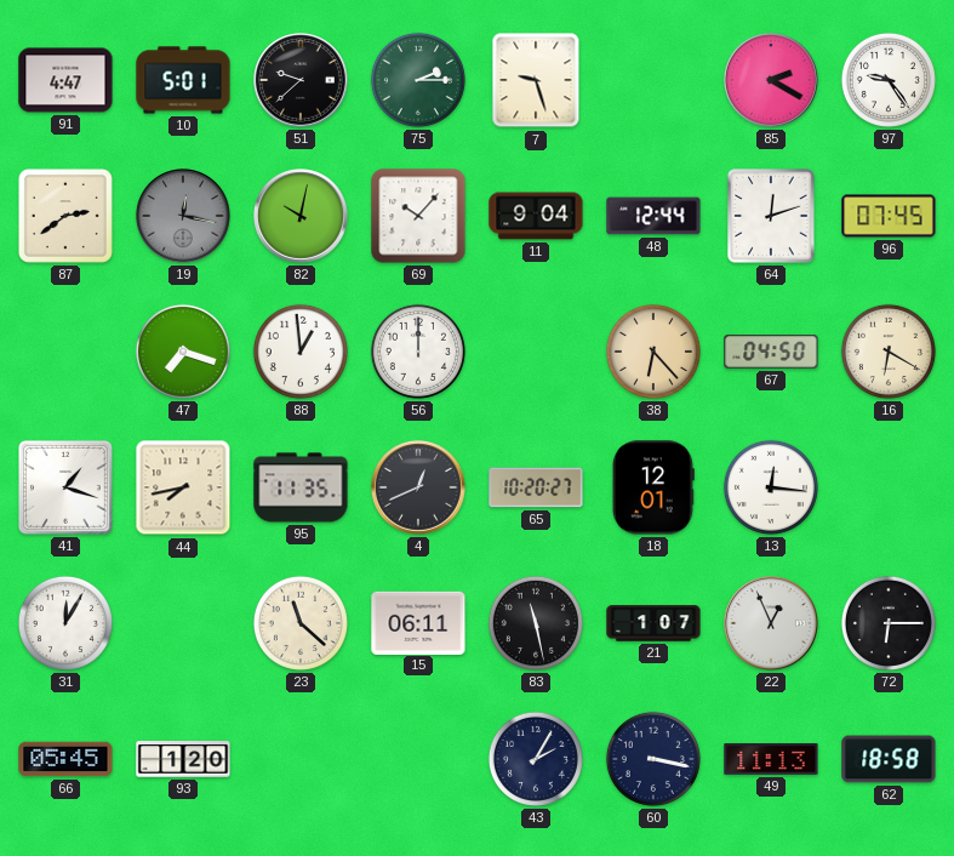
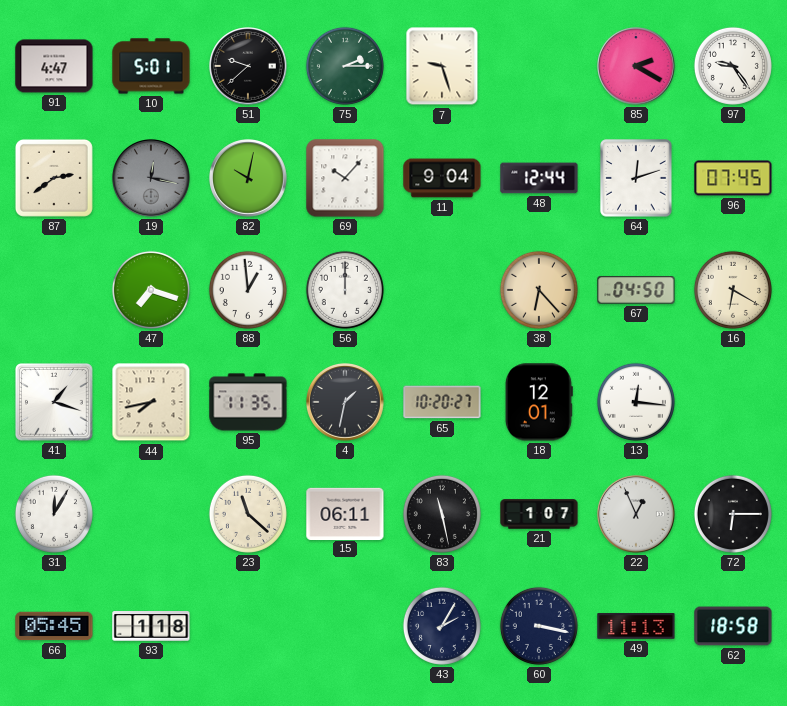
4: 12:41 -> 1:32 (346, 403)
93: 1:20 -> 1:18 (151, 626)
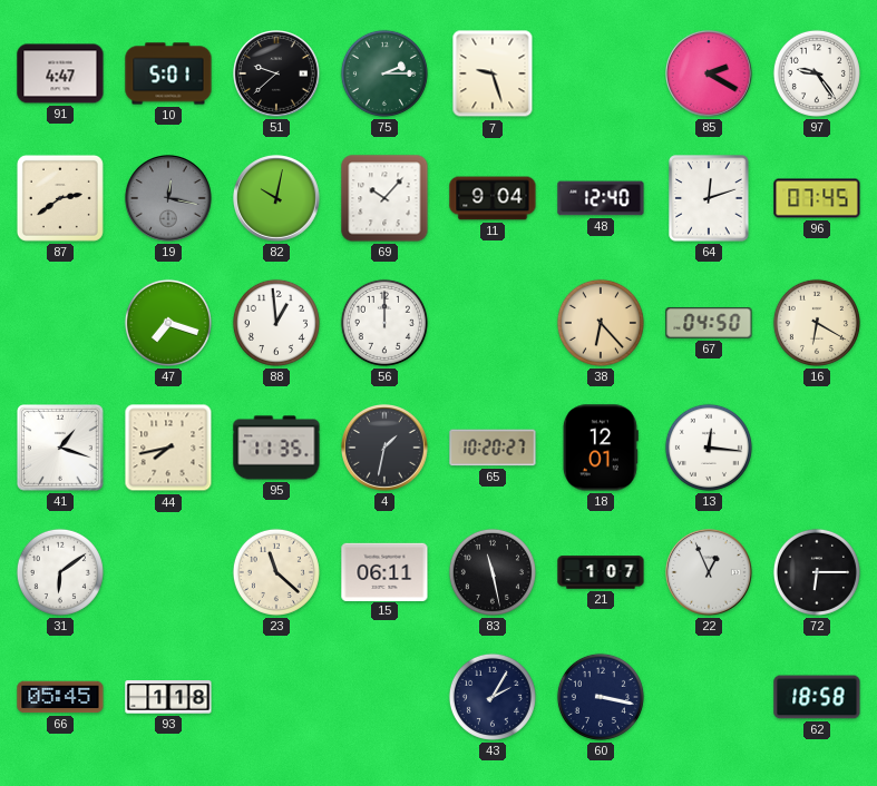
48: 12:44 -> 12:40 (601, 198)
31: 12:05 -> 6:09 (60, 572)
49: 11:13 -> none (636, 626)
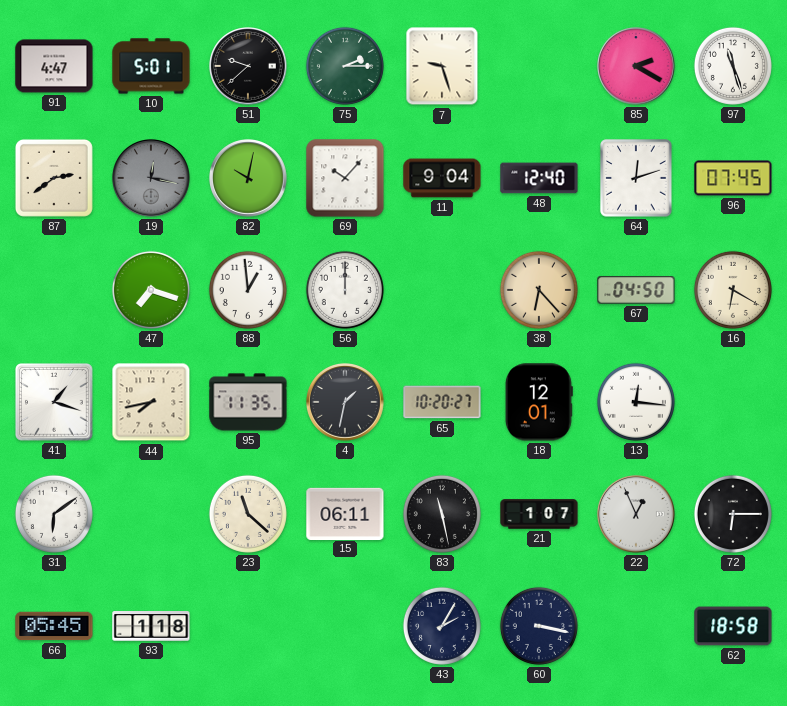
97: 9:24 -> 11:27 (733, 66)
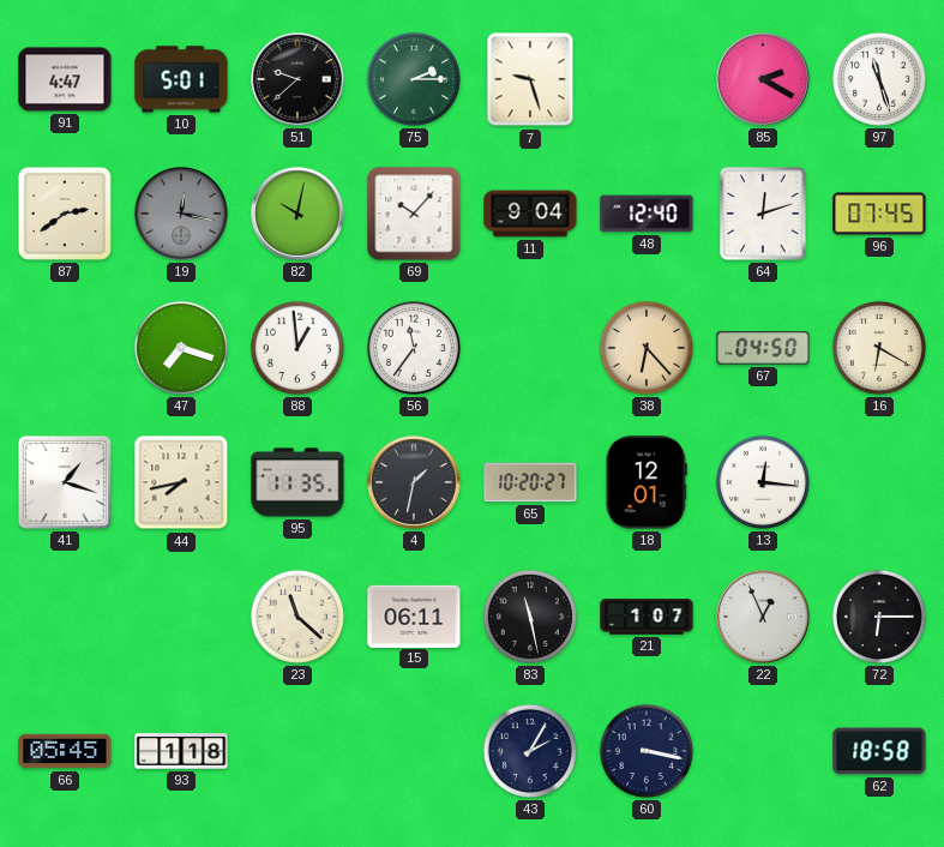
56: 12:00 -> 11:36 (414, 348)
31: 6:09 -> none (54, 514)
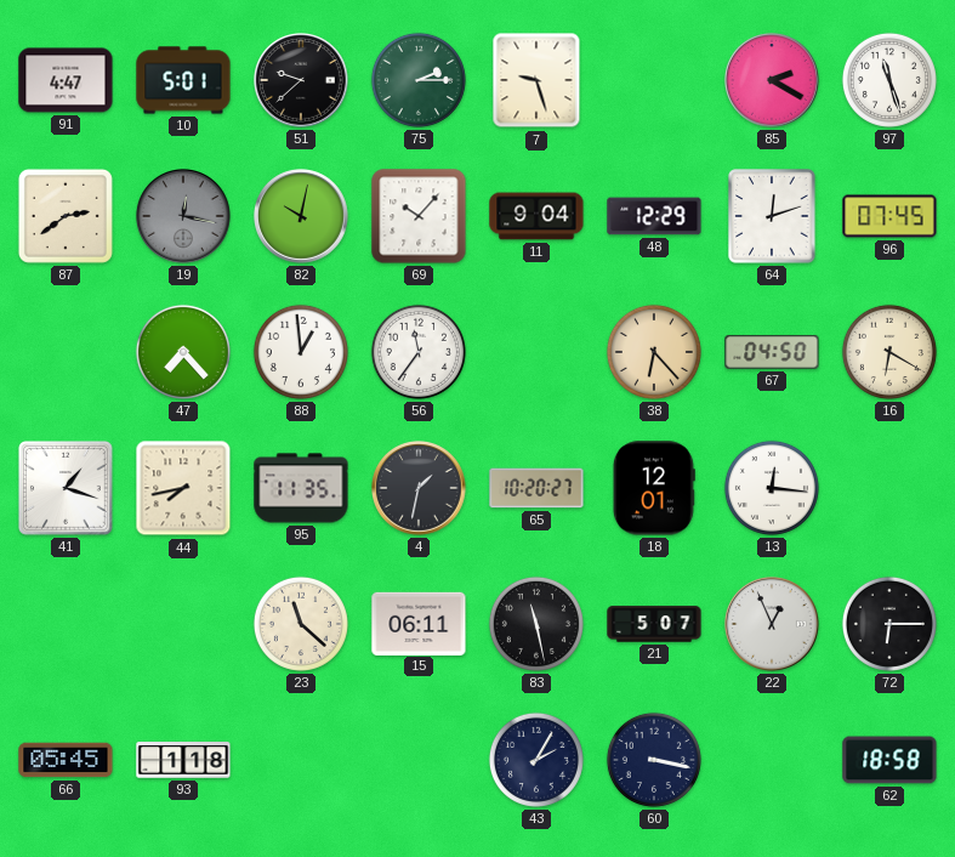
48: 12:40 -> 12:29 (654, 216)
47: 7:18 -> 7:23 (183, 352)
21: 1:07 -> 5:07 (654, 624)
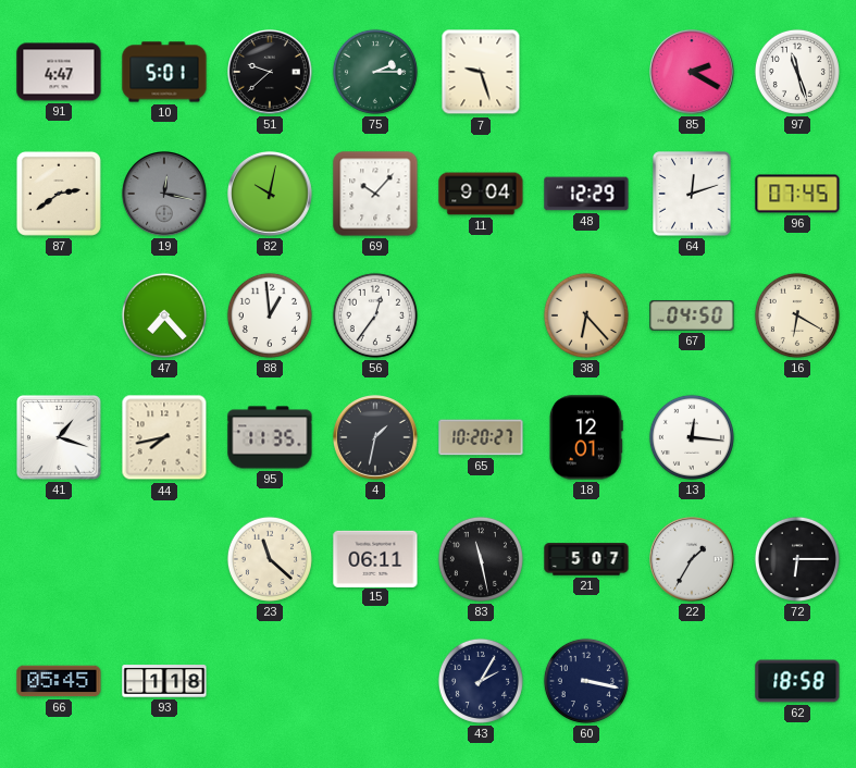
56: 11:36 -> 12:36 (375, 315)
22: 12:56 -> 1:35 (693, 560)
